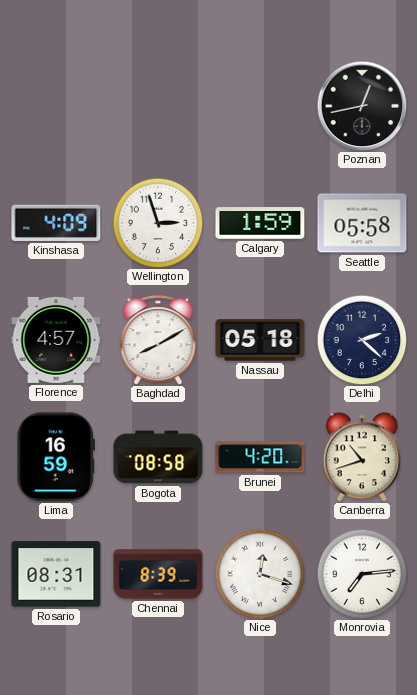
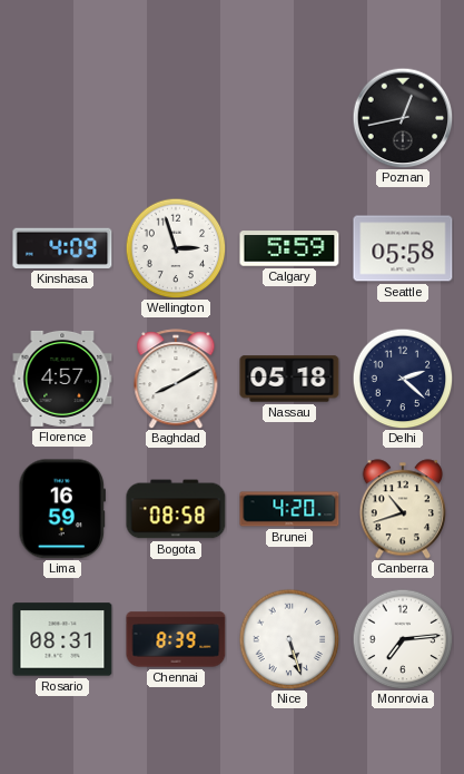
Calgary: 1:59 -> 5:59 (289, 248)
Nice: 12:18 -> 5:27 (289, 639)
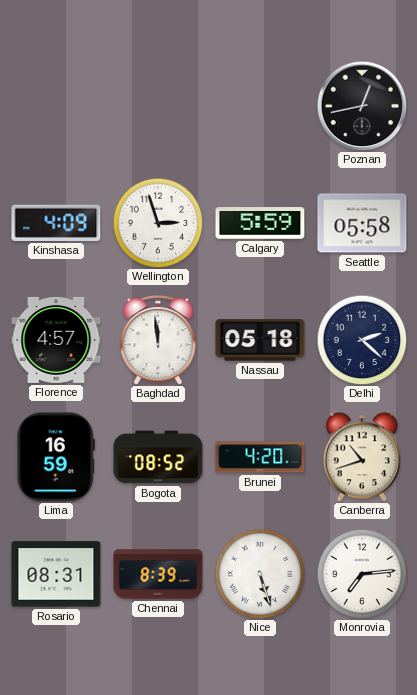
Baghdad: 8:10 -> 11:59 (158, 340)
Bogota: 08:58 -> 08:52 (158, 457)
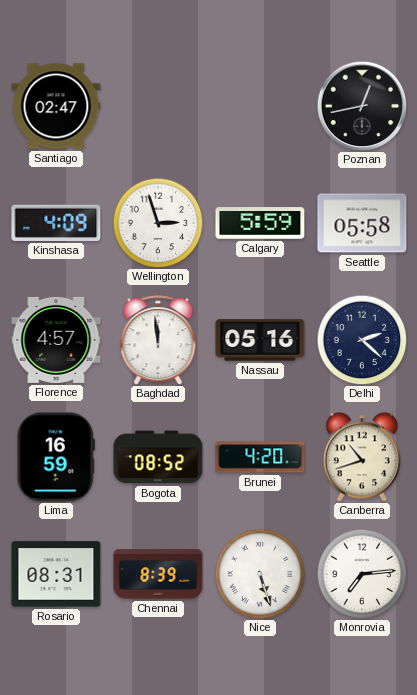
Santiago: none -> 02:47 (56, 106)
Nassau: 05:18 -> 05:16 (260, 340)
